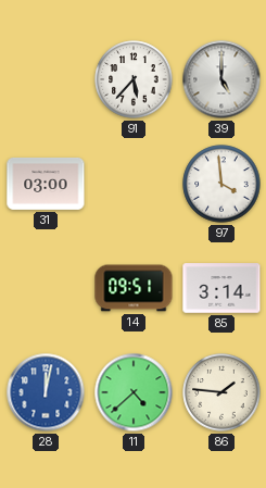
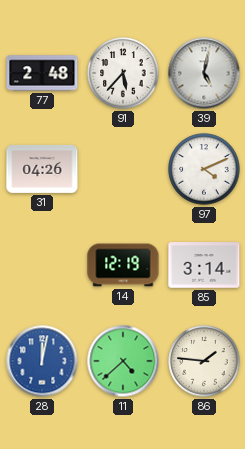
77: none -> 2:48 (42, 73)
39: 5:00 -> 5:02 (204, 73)
31: 03:00 -> 04:26 (42, 169)
97: 3:59 -> 4:11 (204, 169)
14: 09:51 -> 12:19 (123, 265)
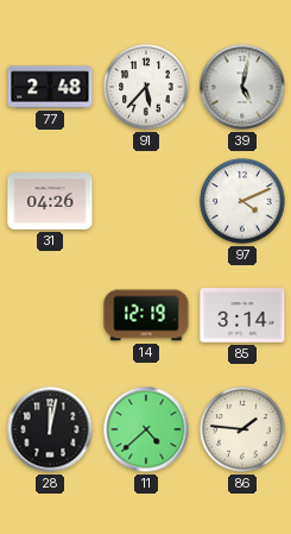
28 dial: blue -> black (50, 429)
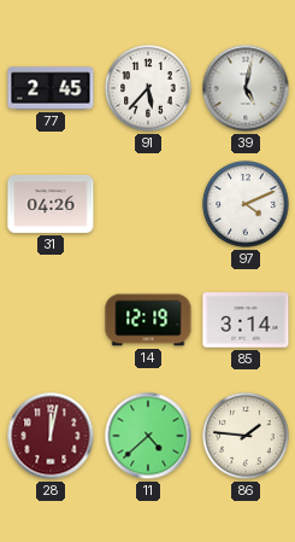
77: 2:48 -> 2:45 (51, 88)
28 dial: black -> burgundy (51, 436)
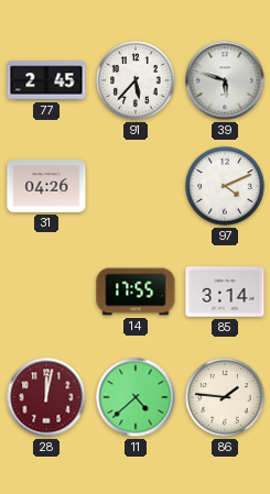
39: 5:02 -> 5:48 (225, 80)
14: 12:19 -> 17:55 (136, 292)
